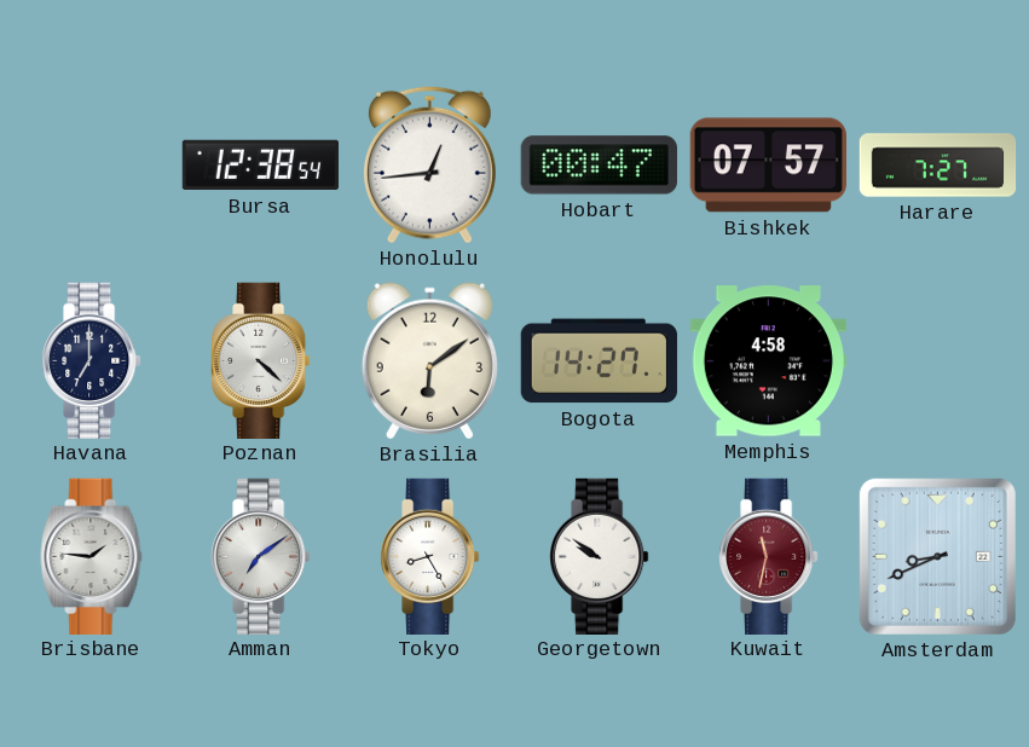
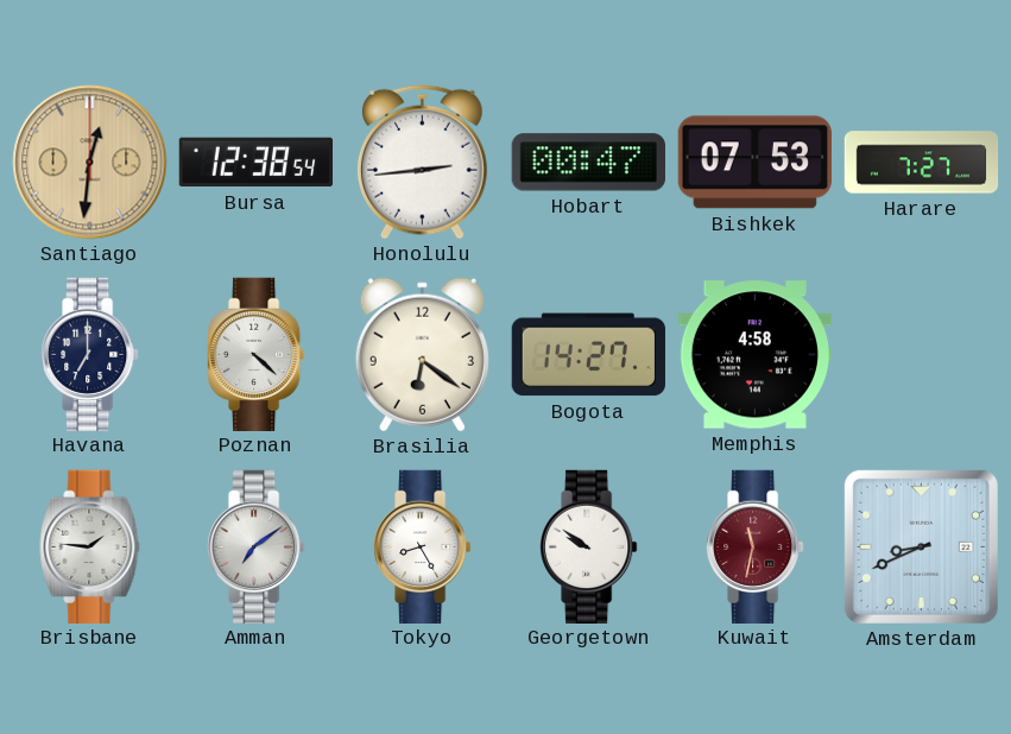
Santiago: none -> 12:31 (90, 163)
Honolulu: 12:44 -> 2:44 (422, 162)
Bishkek: 07:57 -> 07:53 (754, 163)
Brasilia: 6:09 -> 6:21 (422, 355)
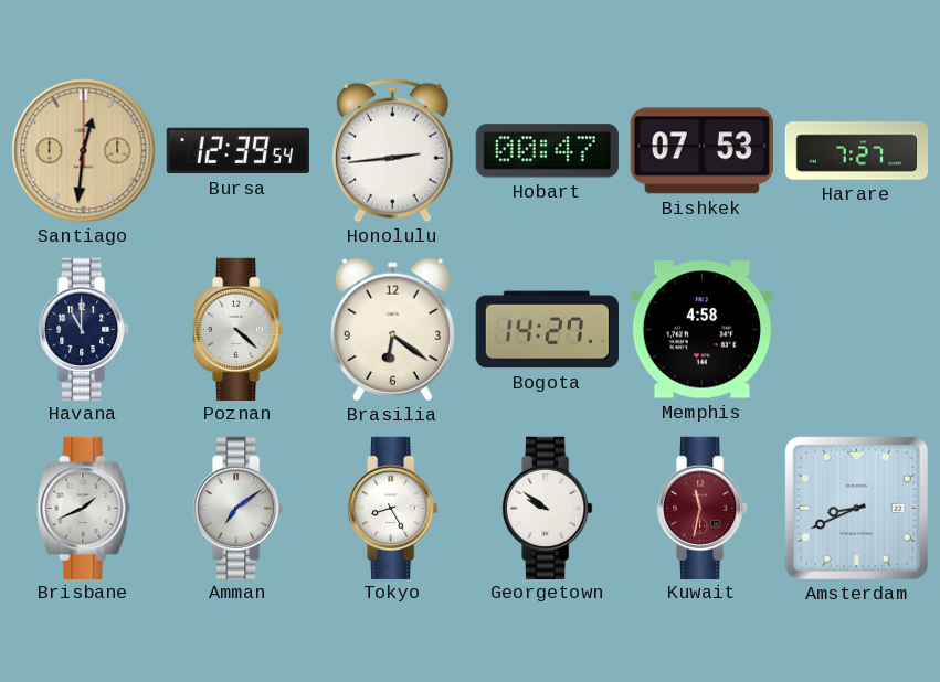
Bursa: 12:38 -> 12:39 (237, 151)
Havana: 7:00 -> 11:00 (84, 329)
Brisbane: 1:46 -> 1:41 (84, 508)
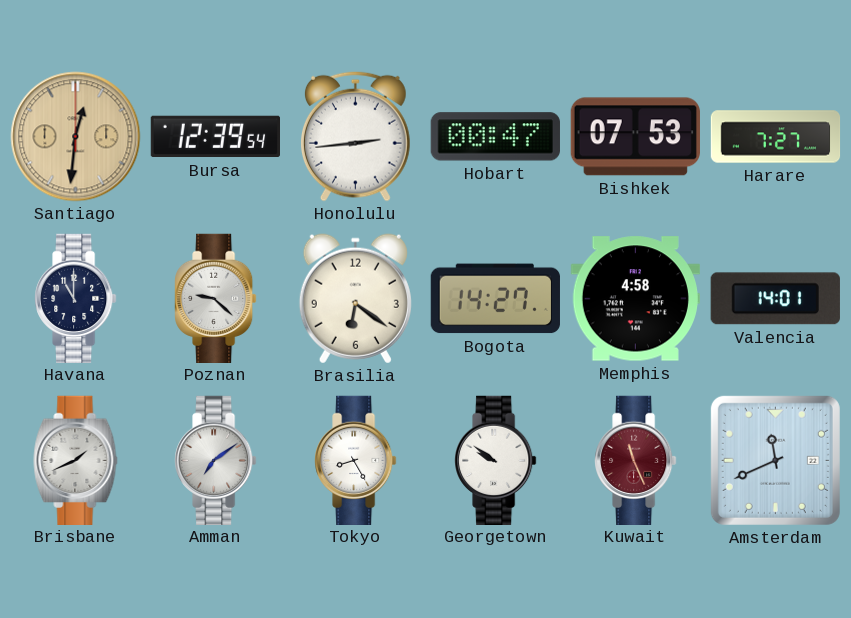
Poznan: 4:22 -> 9:22 (216, 298)
Valencia: none -> 14:01 (775, 299)
Kuwait: 11:32 -> 11:26 (636, 460)
Amsterdam: 8:41 -> 11:41 (775, 460)
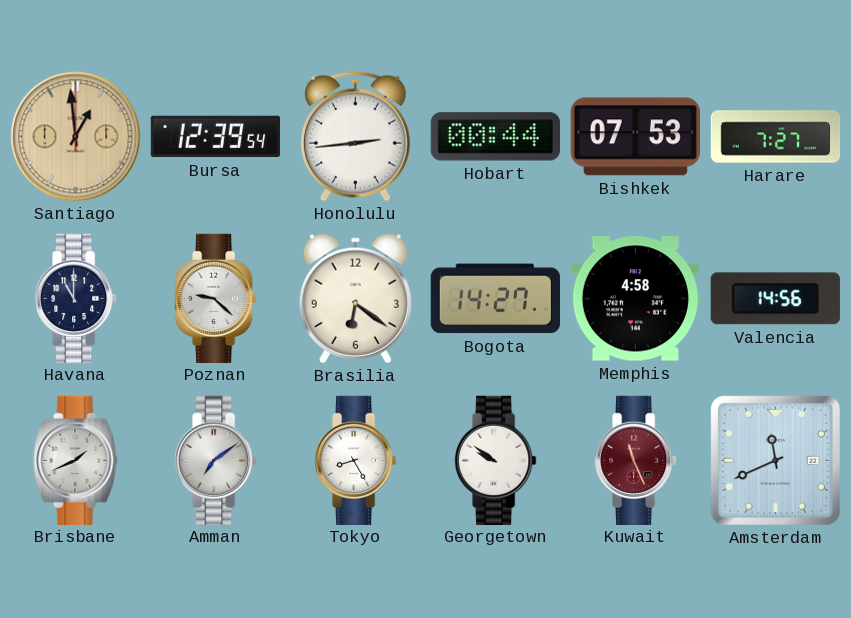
Santiago: 12:31 -> 12:59 (76, 137)
Hobart: 00:47 -> 00:44 (495, 137)
Valencia: 14:01 -> 14:56 (775, 299)
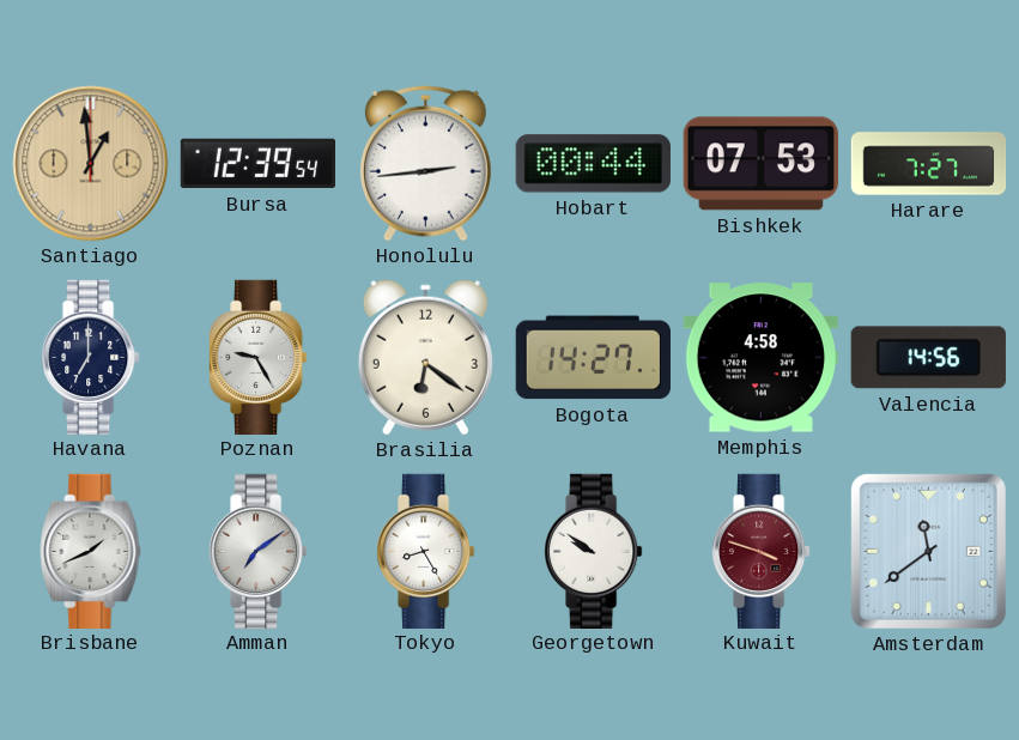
Havana: 11:00 -> 7:00 (91, 357)
Poznan: 9:22 -> 9:25 (259, 357)
Kuwait: 11:26 -> 3:48 (762, 551)
Amsterdam: 11:41 -> 11:39 (928, 551)
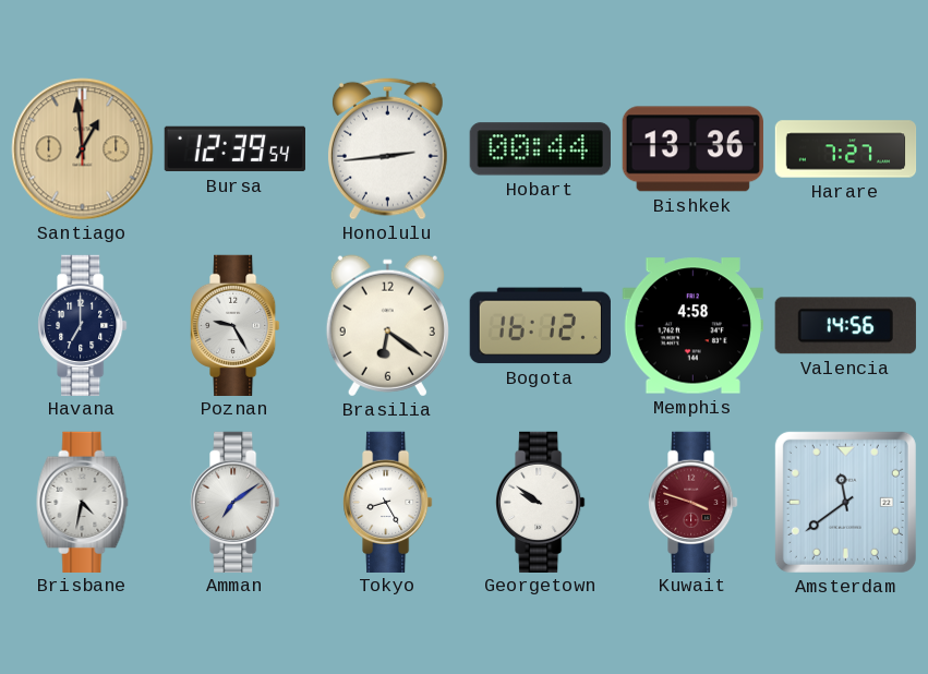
Bishkek: 07:53 -> 13:36 (692, 149)
Bogota: 14:27 -> 16:12 (540, 326)
Brisbane: 1:41 -> 4:32 (83, 502)
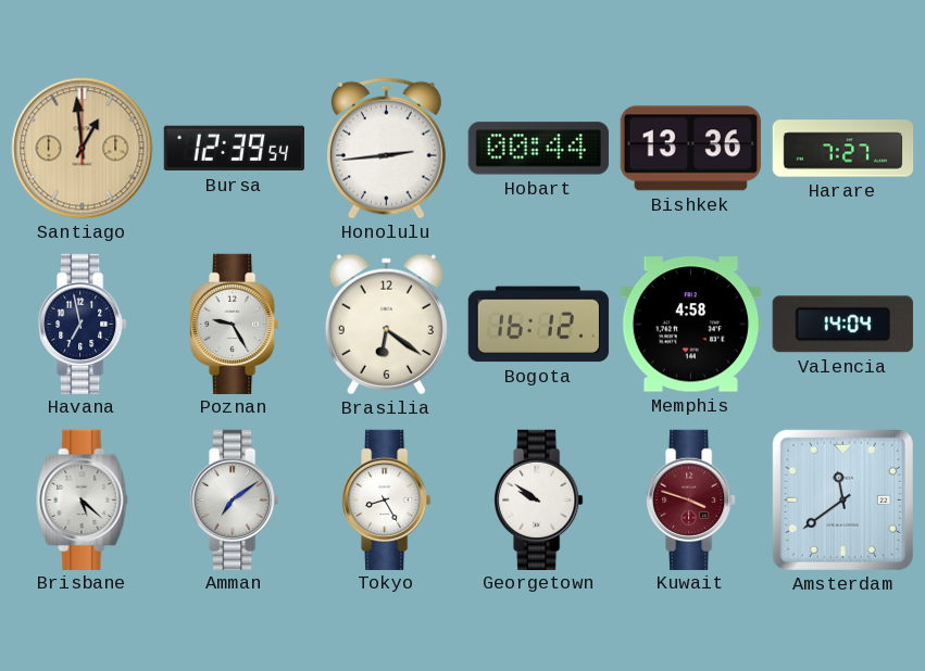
Havana: 7:00 -> 6:58 (83, 324)
Valencia: 14:56 -> 14:04 (842, 325)
Brisbane: 4:32 -> 5:22 (83, 499)
